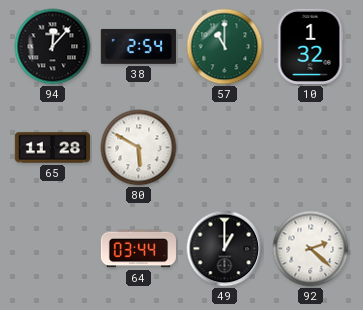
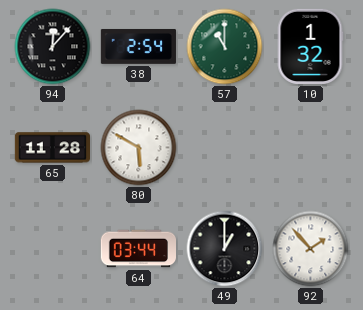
92: 2:22 -> 1:53 (311, 249)
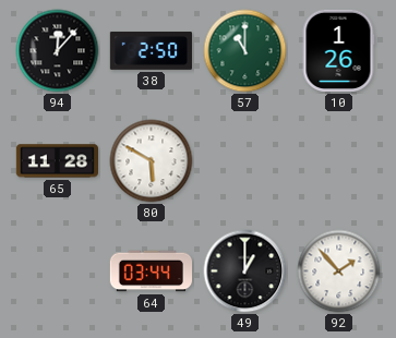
38: 2:54 -> 2:50 (151, 50)
10: 1:32 -> 1:26 (338, 50)
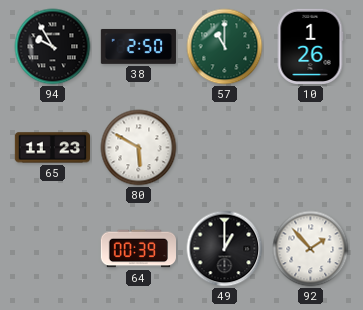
94: 12:07 -> 9:55 (53, 47)
65: 11:28 -> 11:23 (52, 148)
64: 03:44 -> 00:39 (138, 249)
